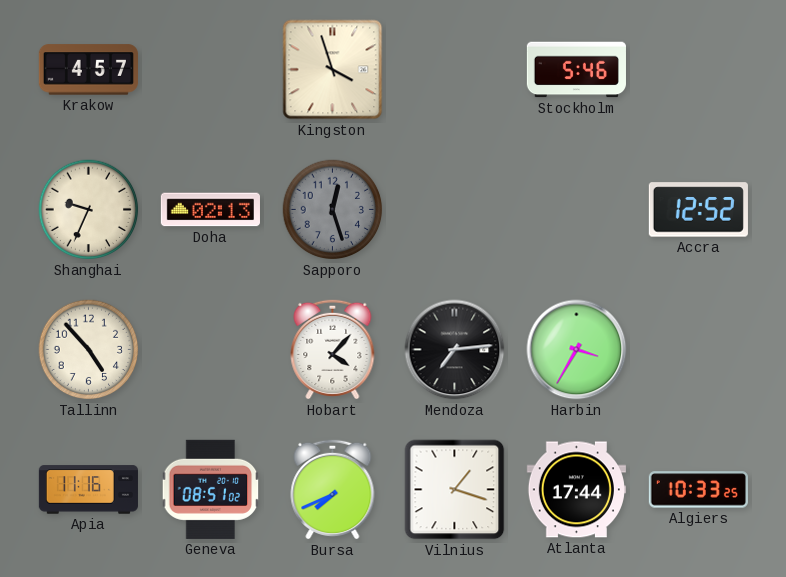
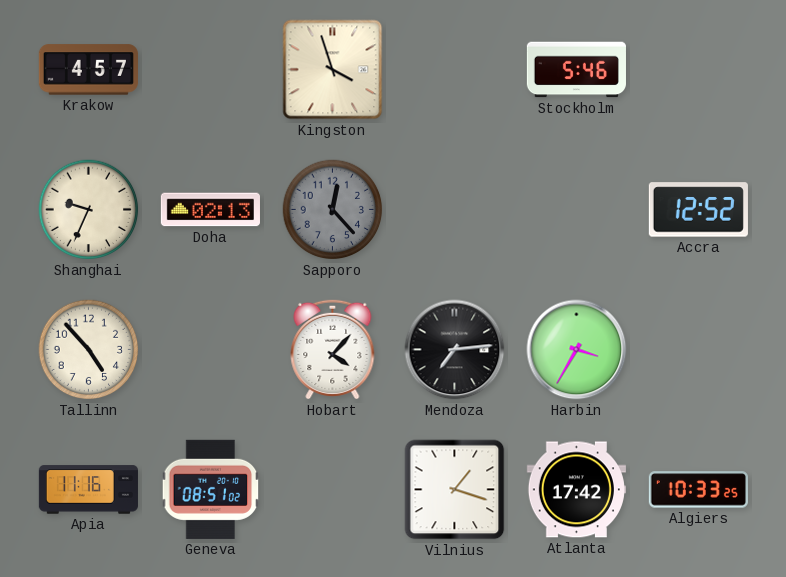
Sapporo: 12:27 -> 12:23 (333, 210)
Bursa: 7:41 -> none (333, 489)
Atlanta: 17:44 -> 17:42 (576, 490)
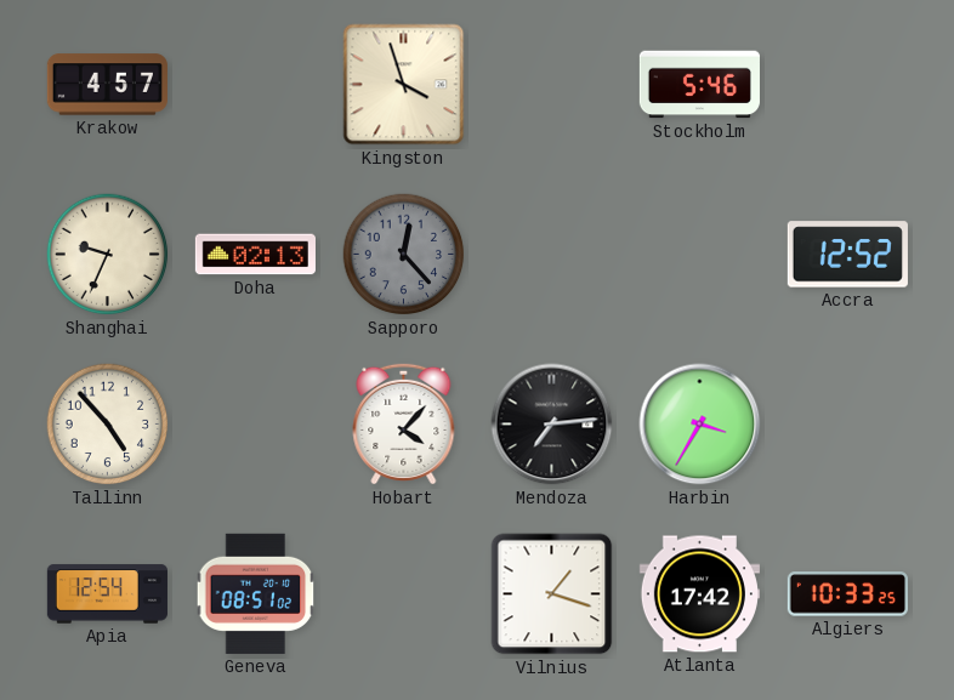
Apia: 11:16 -> 12:54 (107, 594)
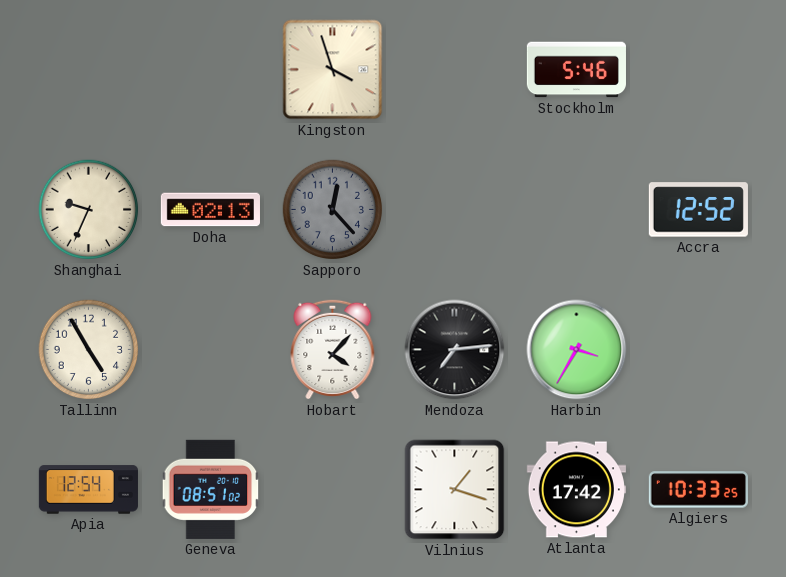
Krakow: 4:57 -> none (107, 85)
Tallinn: 4:53 -> 4:55 (89, 350)
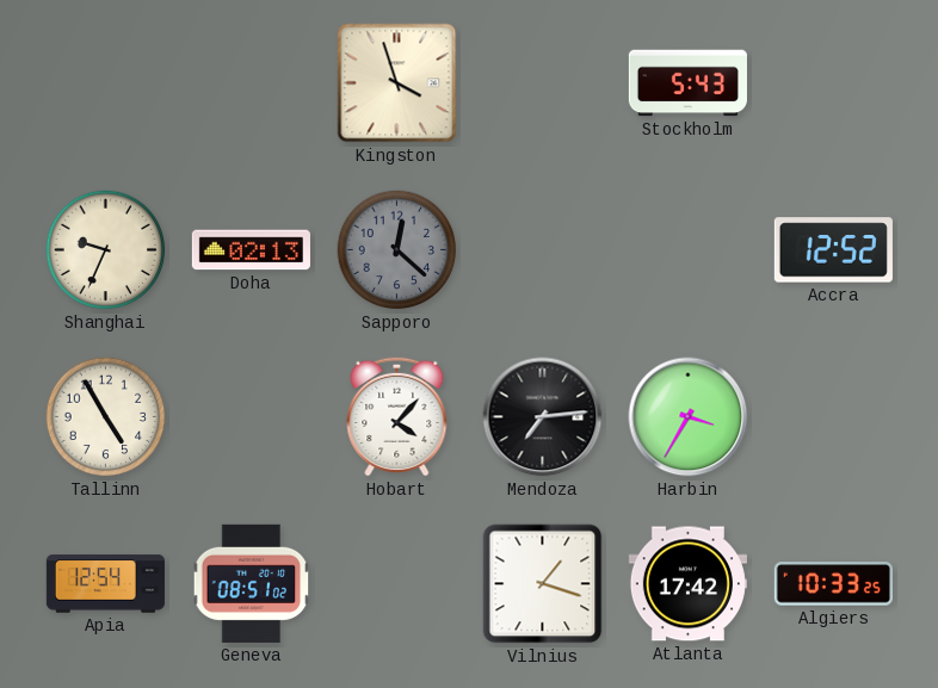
Stockholm: 5:46 -> 5:43 (687, 83)
Sapporo: 12:23 -> 12:22 (397, 250)
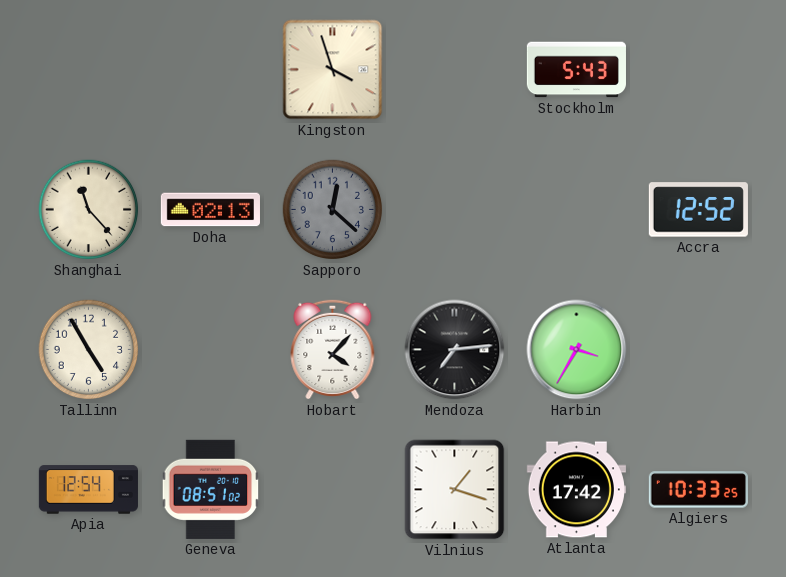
Shanghai: 9:34 -> 11:23 (89, 210)
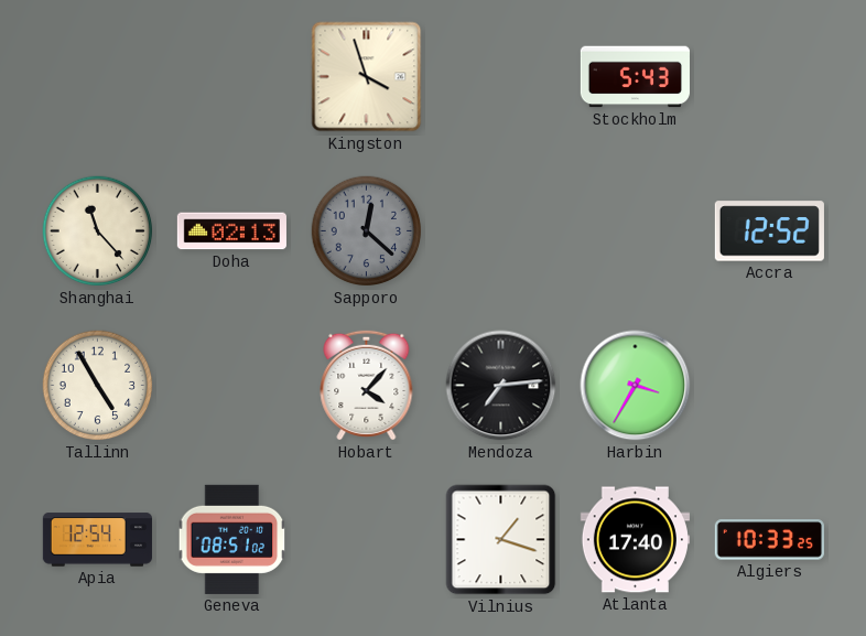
Atlanta: 17:42 -> 17:40 (635, 540)
